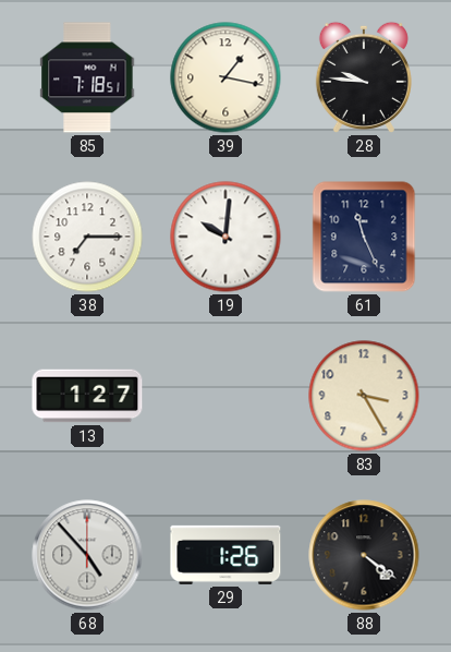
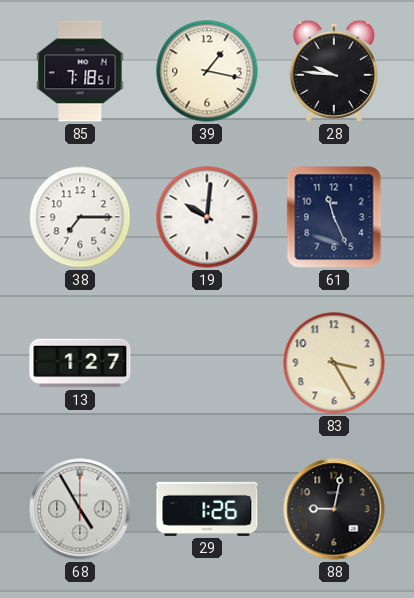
68: 4:53 -> 4:55 (80, 509)
88: 4:21 -> 9:02 (334, 509)
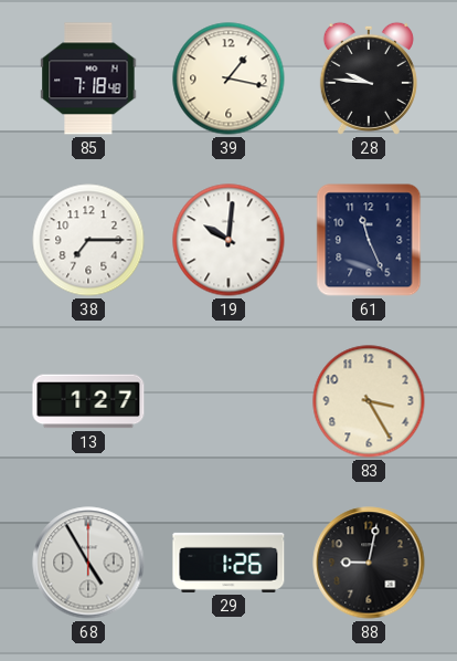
85: 7:18:51 -> 7:18:48 (88, 78)
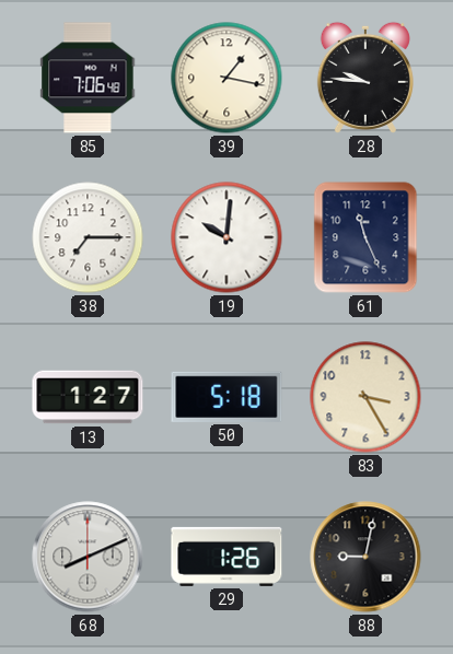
85: 7:18 -> 7:06 (88, 78)
50: none -> 5:18 (226, 397)
68: 4:55 -> 8:11 (88, 557)
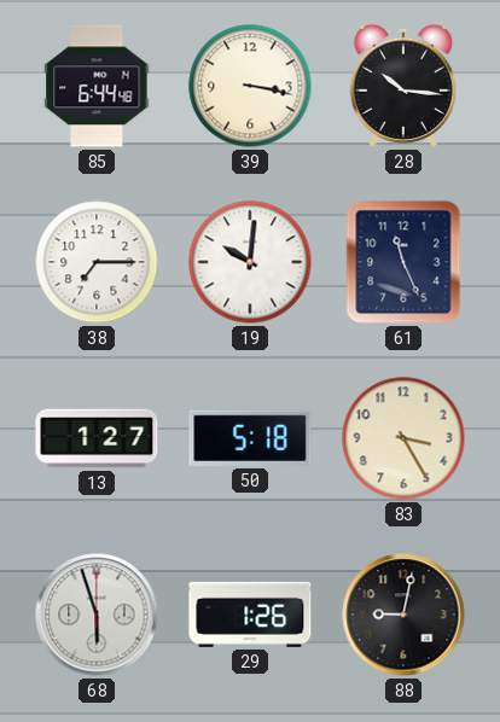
85: 7:06 -> 6:44 (97, 86)
39: 1:17 -> 3:17 (250, 86)
28: 9:46 -> 10:16 (403, 86)
68: 8:11 -> 5:57 (97, 615)
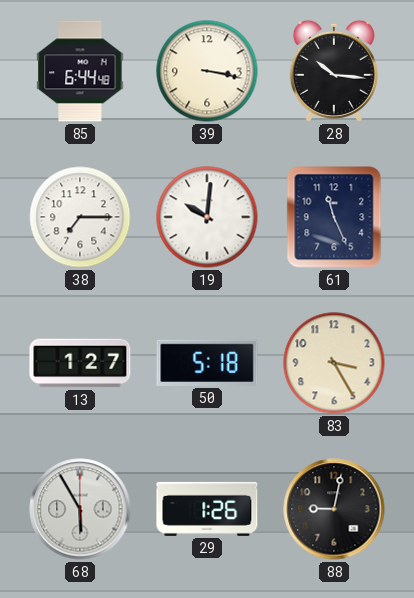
68: 5:57 -> 5:55 (80, 509)
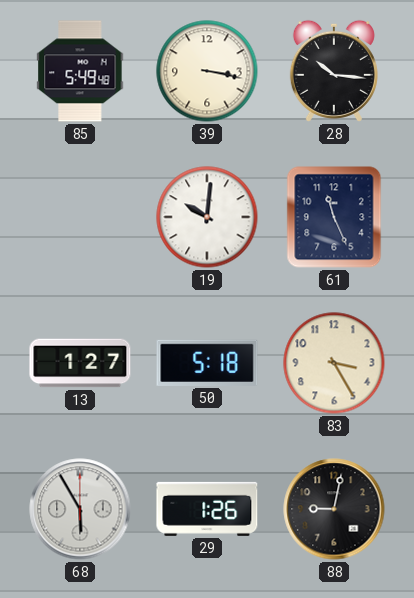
85: 6:44 -> 5:49 (80, 71)
38: 7:15 -> none (80, 217)
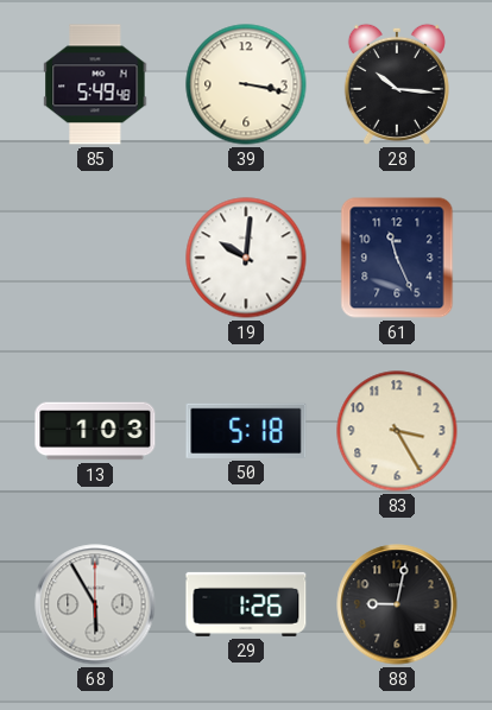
13: 1:27 -> 1:03 (95, 431)
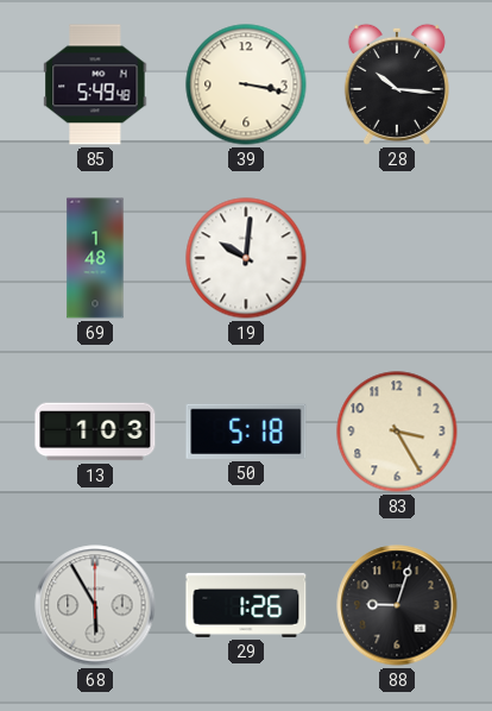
69: none -> 1:48 (95, 258)
61: 11:26 -> none (397, 258)
88: 9:02 -> 9:03 (397, 605)
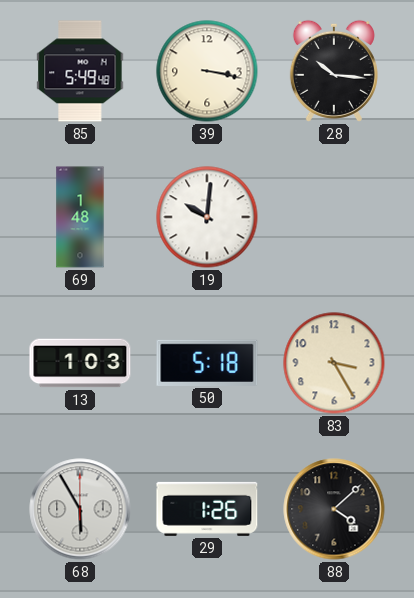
88: 9:03 -> 4:08 (334, 509)
